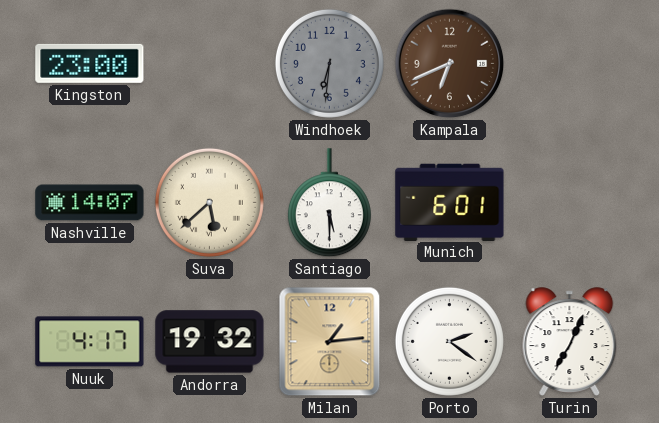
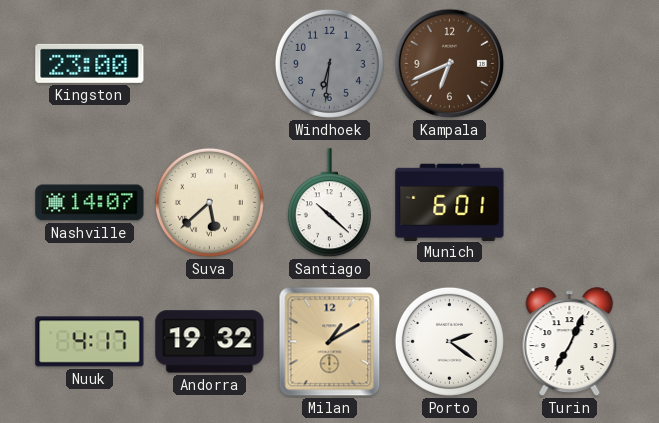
Santiago: 5:30 -> 10:22 (329, 203)
Milan: 1:14 -> 1:10 (330, 342)
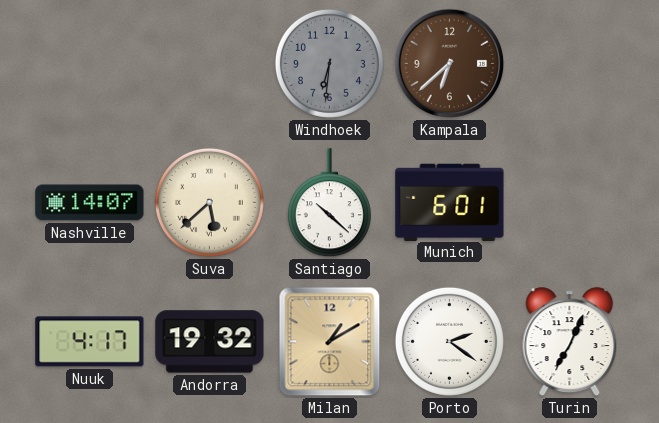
Kingston: 23:00 -> none (90, 63)
Kampala: 6:41 -> 6:38 (450, 64)
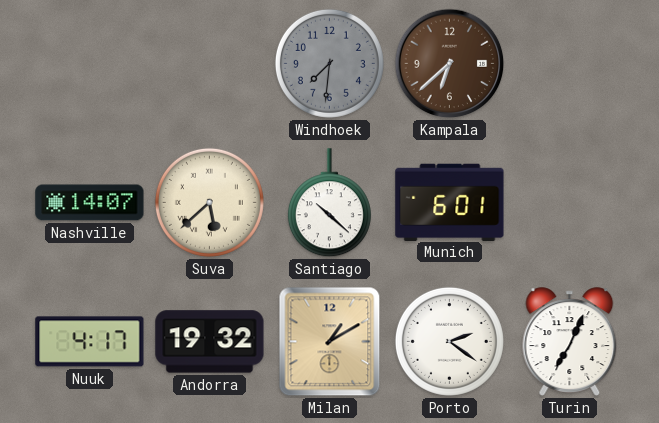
Windhoek: 6:31 -> 7:31 (329, 63)
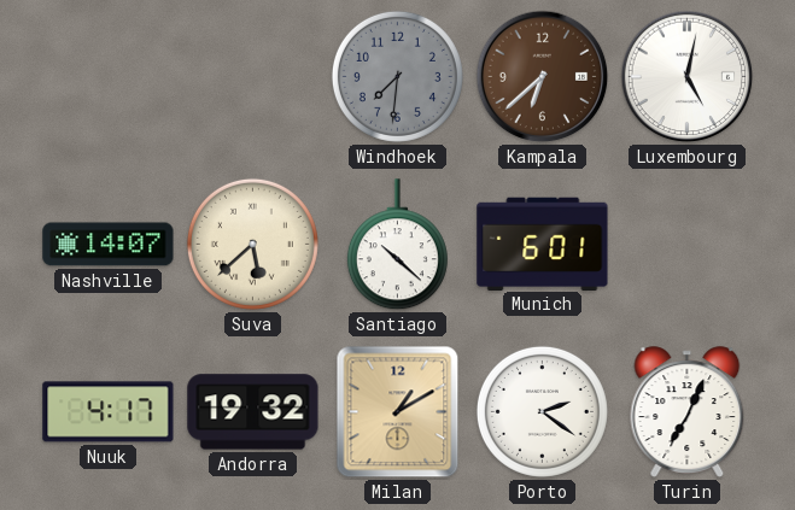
Luxembourg: none -> 5:02 (688, 77)
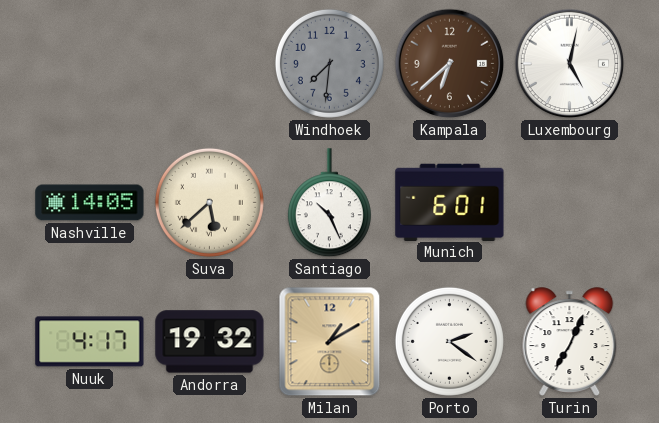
Nashville: 14:07 -> 14:05 (90, 203)
Santiago: 10:22 -> 10:26 (329, 203)
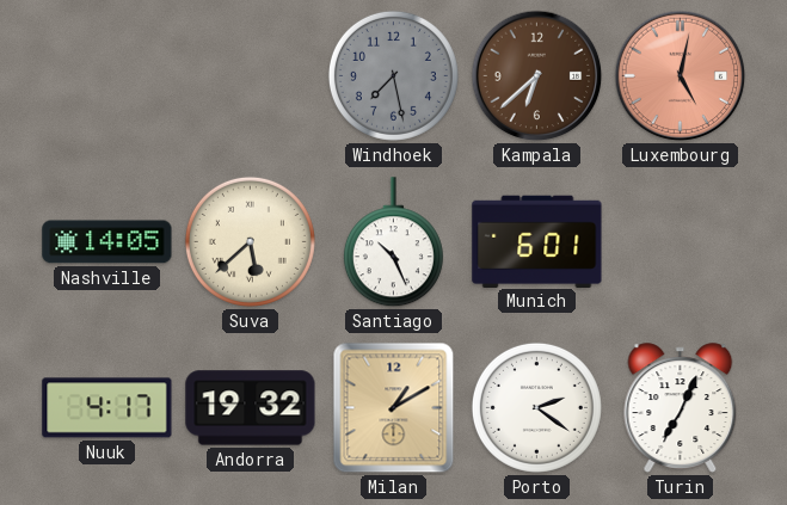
Windhoek: 7:31 -> 7:28 (393, 75)
Luxembourg dial: white -> salmon (681, 76)
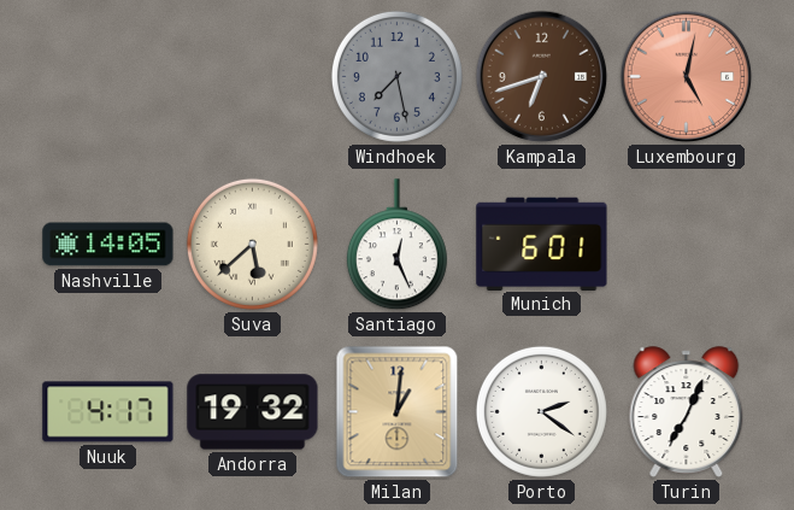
Kampala: 6:38 -> 6:42 (542, 77)
Santiago: 10:26 -> 12:26 (396, 245)
Milan: 1:10 -> 1:01 (398, 412)
